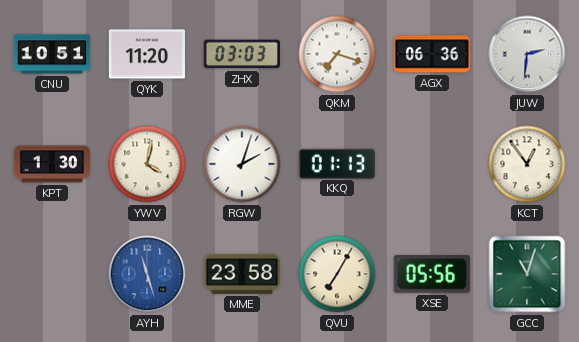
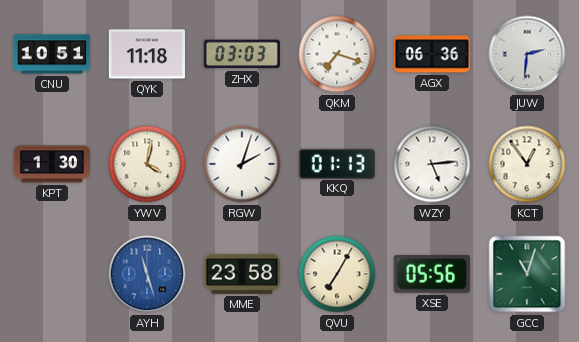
QYK: 11:20 -> 11:18 (146, 54)
WZY: none -> 5:14 (432, 164)
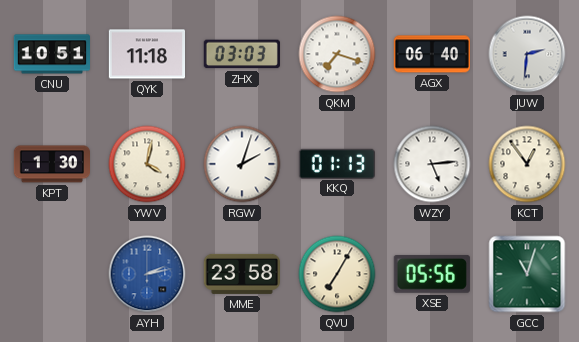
AGX: 06:36 -> 06:40 (431, 54)
AYH: 11:27 -> 2:13 (147, 274)
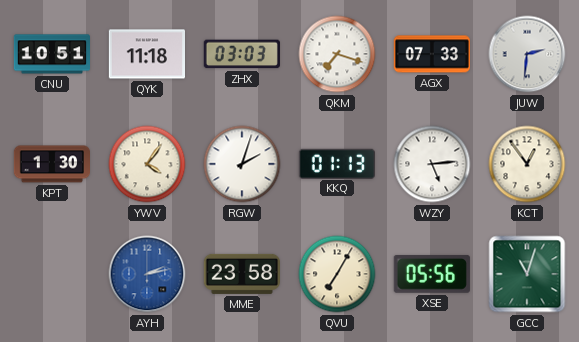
AGX: 06:40 -> 07:33 (431, 54)
YWV: 4:02 -> 4:06 (147, 164)
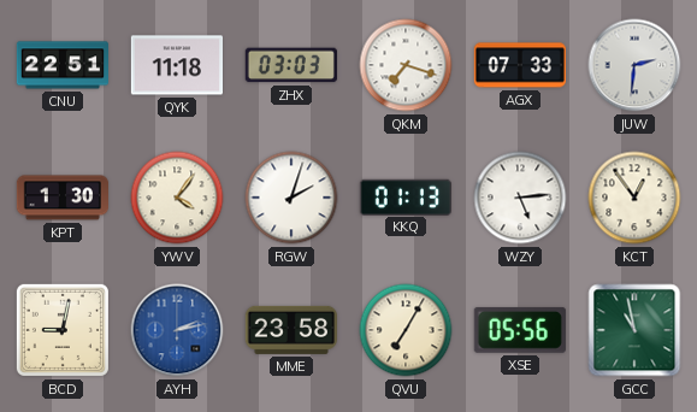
CNU: 10:51 -> 22:51 (61, 65)
BCD: none -> 9:02 (63, 330)
GCC: 11:03 -> 10:58 (634, 330)
